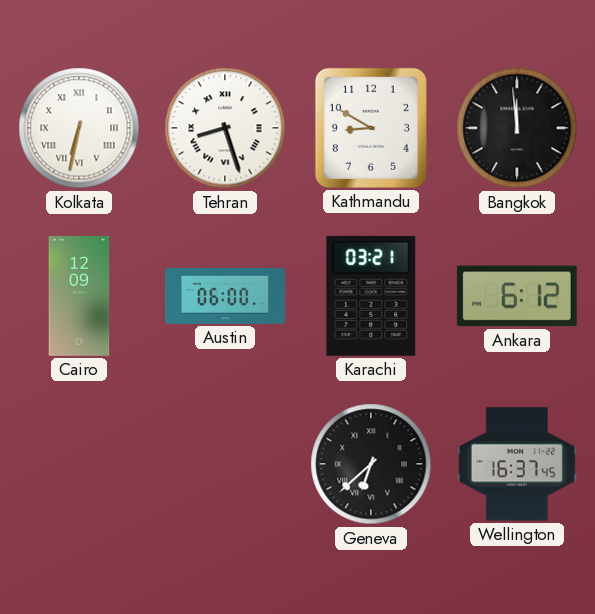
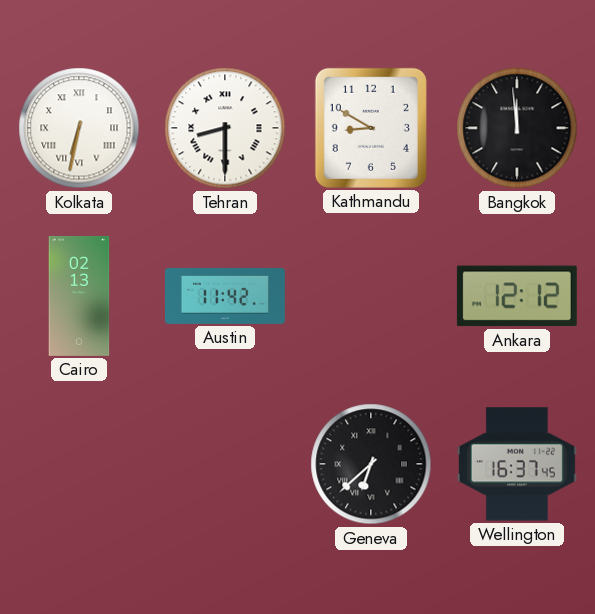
Tehran: 8:27 -> 8:30 (225, 128)
Cairo: 12:09 -> 02:13 (79, 296)
Austin: 06:00 -> 11:42 (225, 296)
Karachi: 03:21 -> none (371, 296)
Ankara: 6:12 -> 12:12 (517, 296)
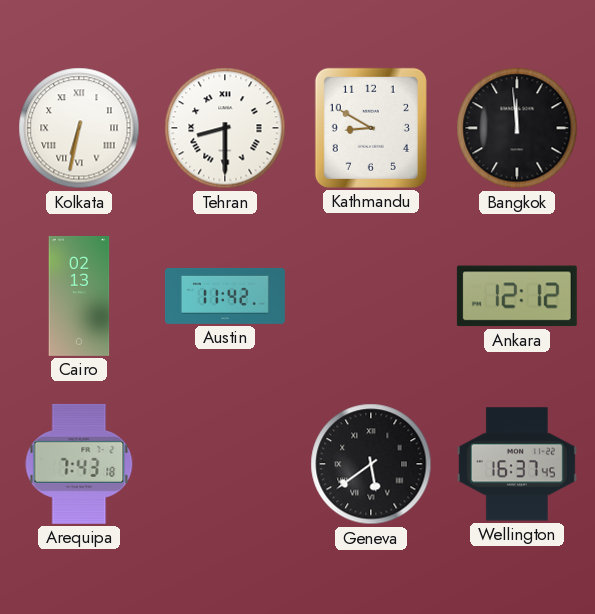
Arequipa: none -> 7:43 (79, 464)
Geneva: 6:38 -> 5:39 (371, 464)
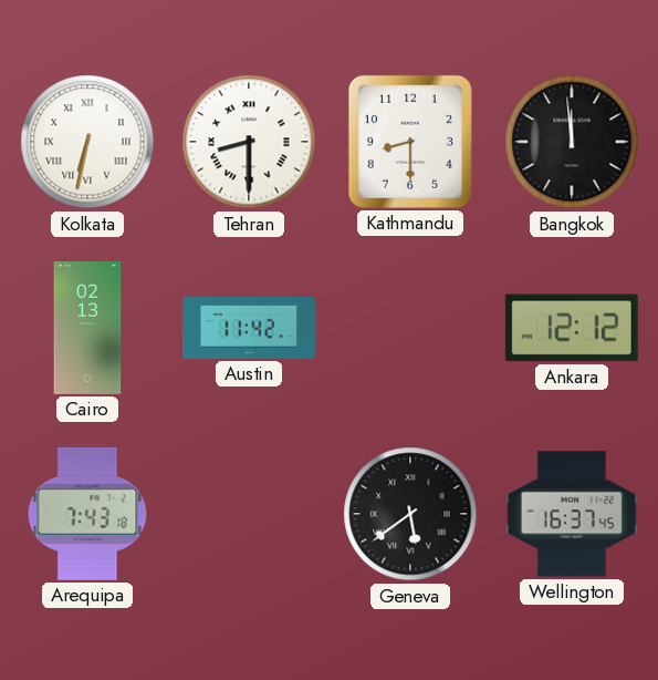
Kathmandu: 8:50 -> 8:30 (410, 142)
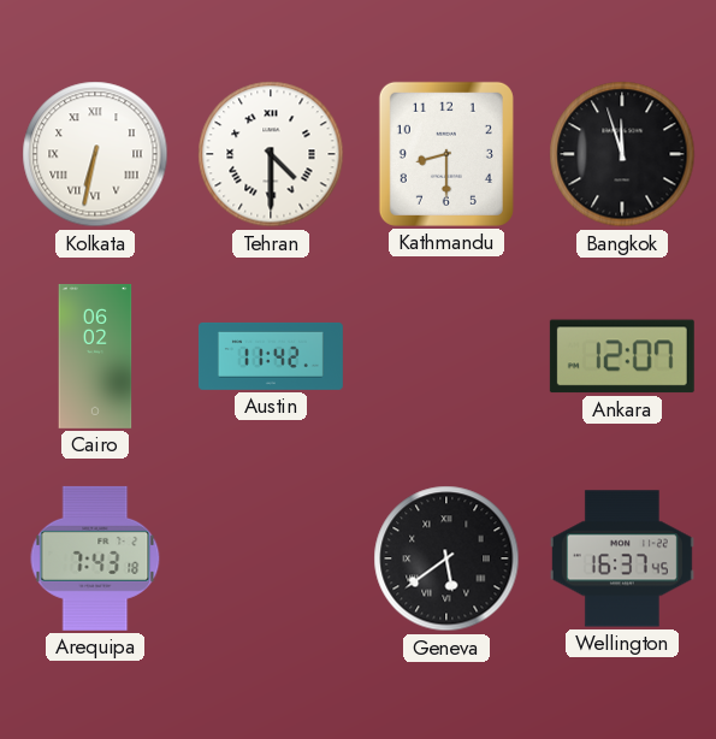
Tehran: 8:30 -> 4:30 (271, 154)
Bangkok: 11:59 -> 11:57 (622, 154)
Cairo: 02:13 -> 06:02 (95, 356)
Ankara: 12:12 -> 12:07 (622, 356)
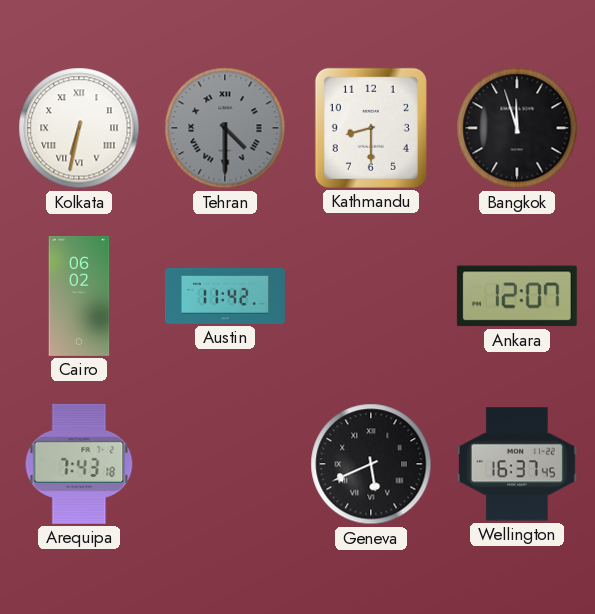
Tehran dial: white -> grey (225, 128)
Geneva: 5:39 -> 5:41 (371, 464)
